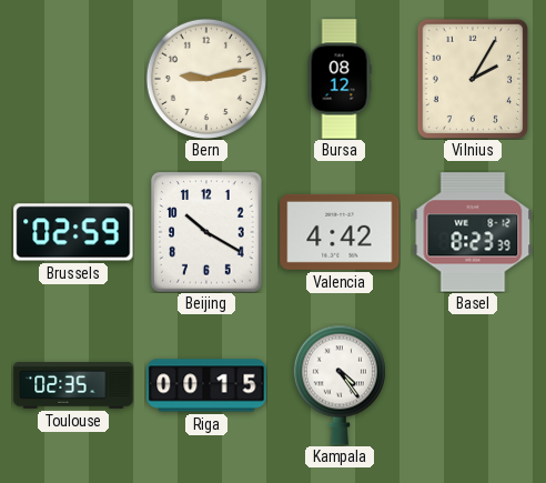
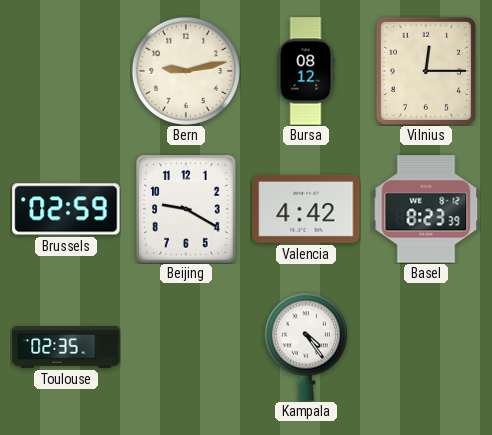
Vilnius: 2:05 -> 12:15 (426, 71)
Beijing: 10:20 -> 9:20 (186, 209)
Riga: 00:15 -> none (206, 385)
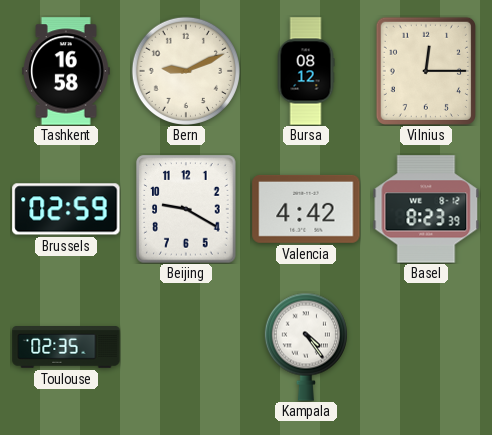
Tashkent: none -> 16:58 (67, 71)
Bern: 9:13 -> 9:11 (186, 71)
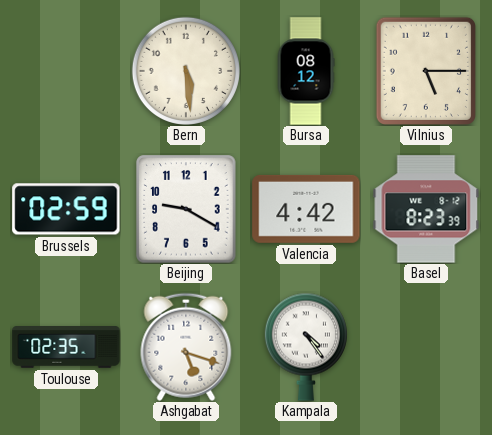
Tashkent: 16:58 -> none (67, 71)
Bern: 9:11 -> 5:29 (186, 71)
Vilnius: 12:15 -> 5:15 (426, 71)
Ashgabat: none -> 5:18 (186, 347)
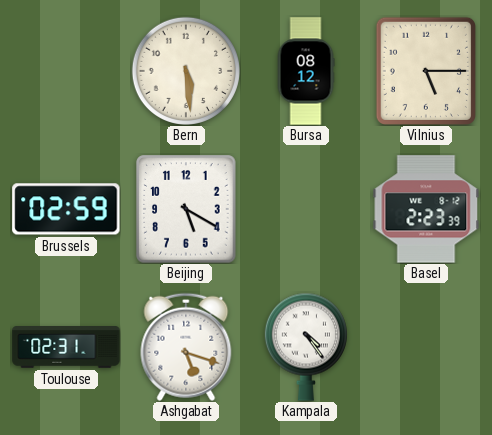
Beijing: 9:20 -> 5:20 (186, 209)
Valencia: 4:42 -> none (306, 209)
Basel: 8:23 -> 2:23 (426, 209)
Toulouse: 02:35 -> 02:31 (66, 348)
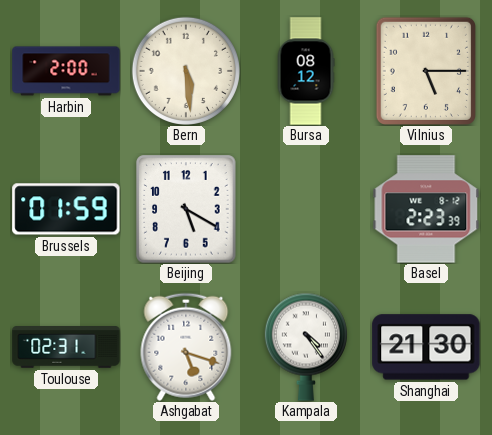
Harbin: none -> 2:00 (66, 71)
Brussels: 02:59 -> 01:59 (66, 209)
Shanghai: none -> 21:30 (426, 347)
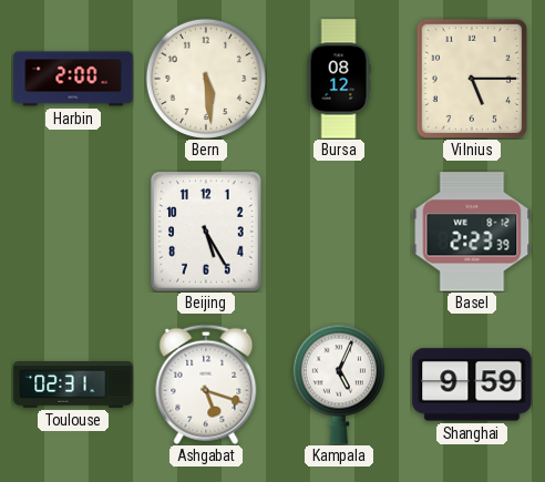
Brussels: 01:59 -> none (66, 209)
Beijing: 5:20 -> 5:25 (206, 232)
Kampala: 4:24 -> 5:04 (339, 384)
Shanghai: 21:30 -> 9:59 (472, 384)
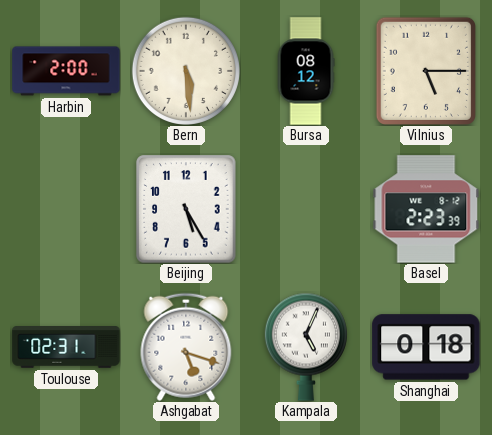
Shanghai: 9:59 -> 0:18 (426, 347)
